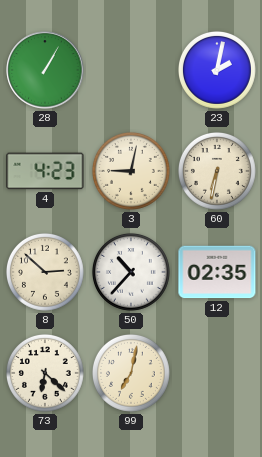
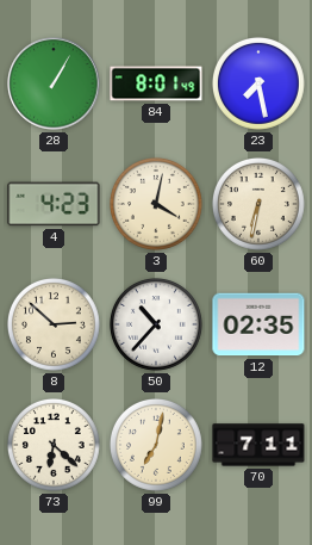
84: none -> 8:01 (156, 83)
23: 2:02 -> 7:28 (258, 83)
3: 9:02 -> 4:02 (156, 204)
70: none -> 7:11 (258, 445)
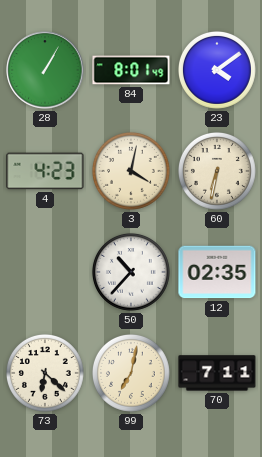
23: 7:28 -> 4:09 (217, 70)
8: 2:52 -> none (54, 324)
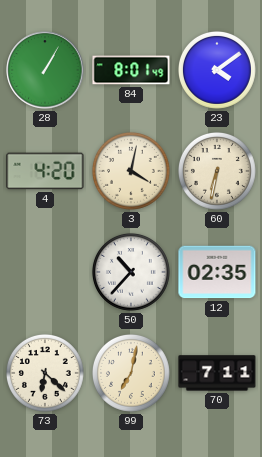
4: 4:23 -> 4:20 (45, 171)
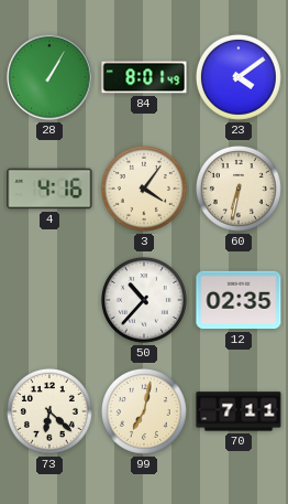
4: 4:20 -> 4:16 (49, 189)
3: 4:02 -> 4:06 (144, 189)
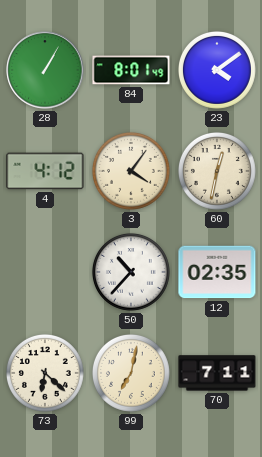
4: 4:16 -> 4:12 (45, 171)
60: 6:32 -> 12:32 (217, 171)
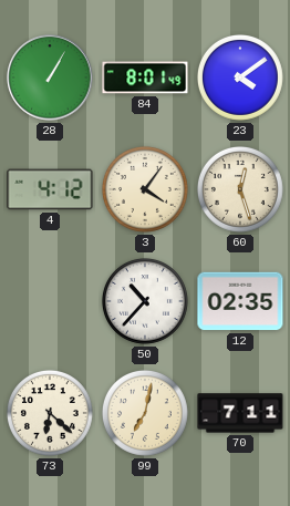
60: 12:32 -> 12:27 (240, 189)
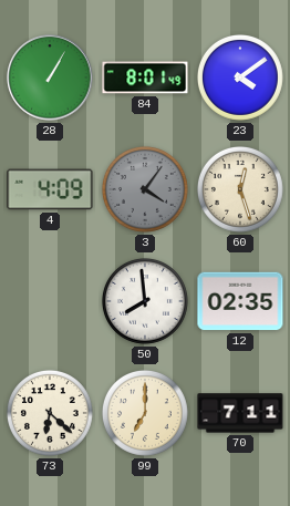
4: 4:12 -> 4:09 (50, 189)
3 dial: cream -> grey (145, 189)
50: 10:37 -> 7:59 (145, 301)
99: 7:02 -> 7:00 (145, 413)
